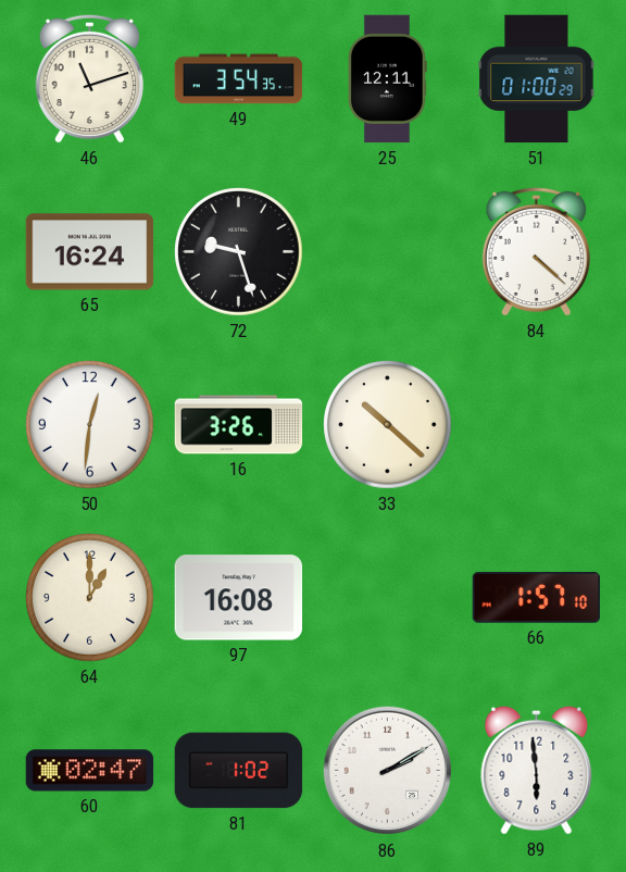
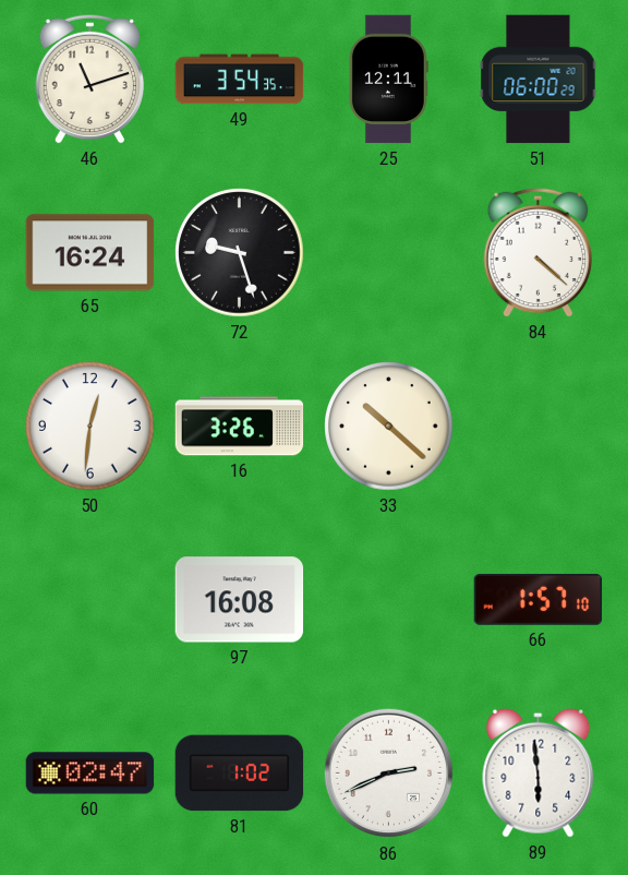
51: 01:00 -> 06:00 (539, 80)
64: 1:00 -> none (90, 598)
86: 2:10 -> 2:41 (389, 774)
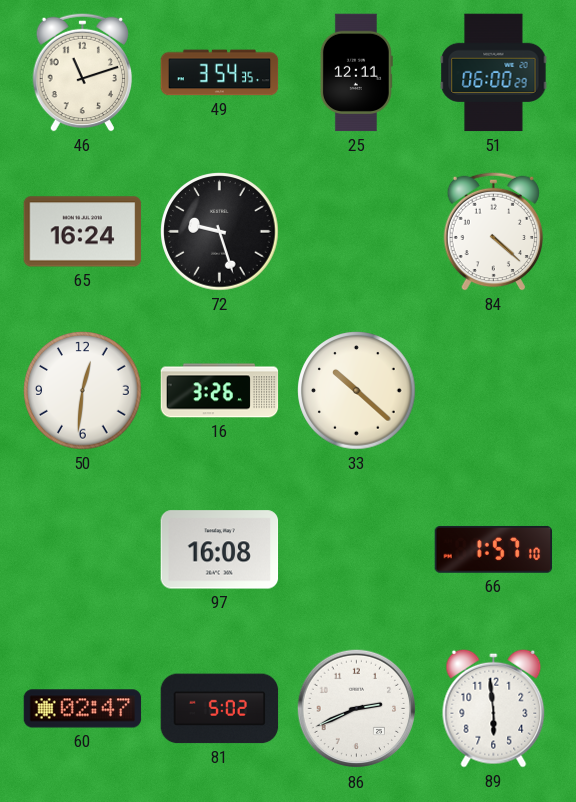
81: 1:02 -> 5:02 (220, 709)
